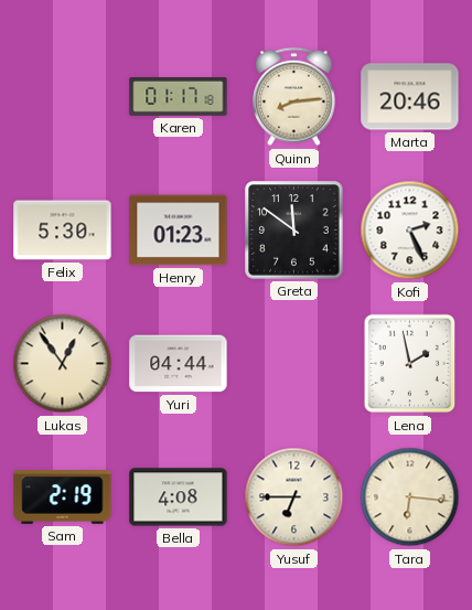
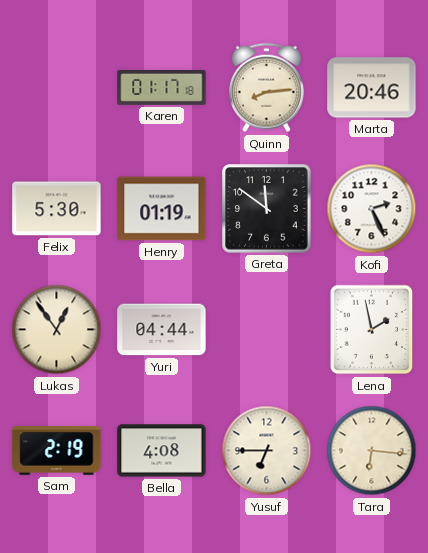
Henry: 01:23 -> 01:19 (162, 209)
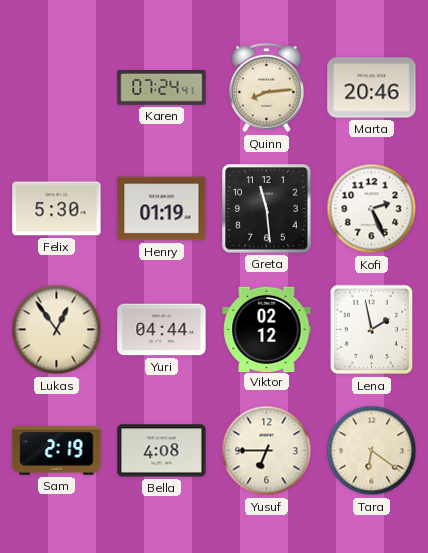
Karen: 01:17 -> 07:24 (162, 88)
Greta: 11:51 -> 11:29 (267, 209)
Viktor: none -> 02:12 (267, 329)
Tara: 6:16 -> 6:21 (372, 451)
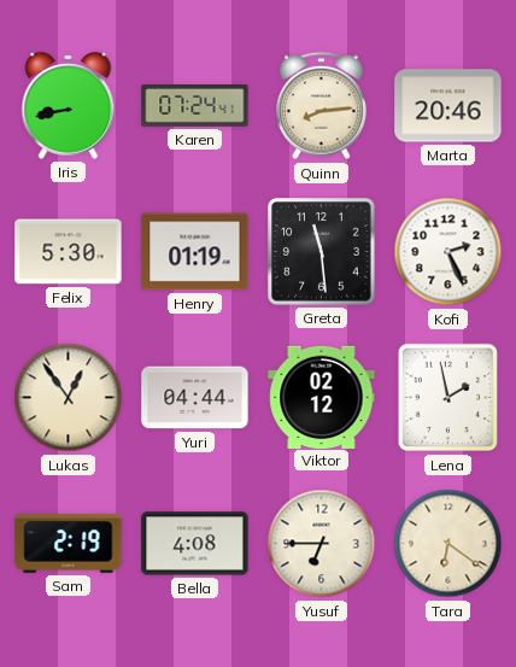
Iris: none -> 8:43 (69, 105)
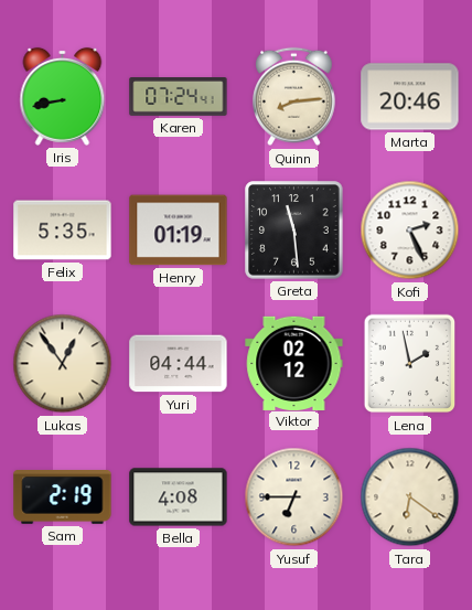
Felix: 5:30 -> 5:35 (63, 231)
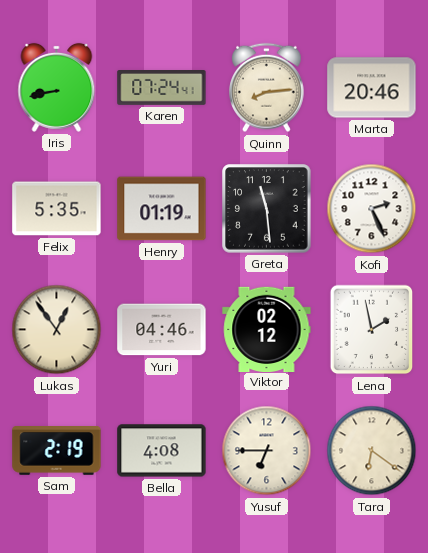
Yuri: 04:44 -> 04:46 (162, 330)
